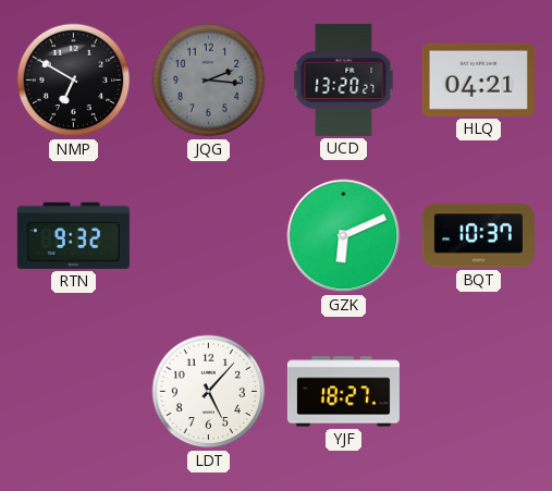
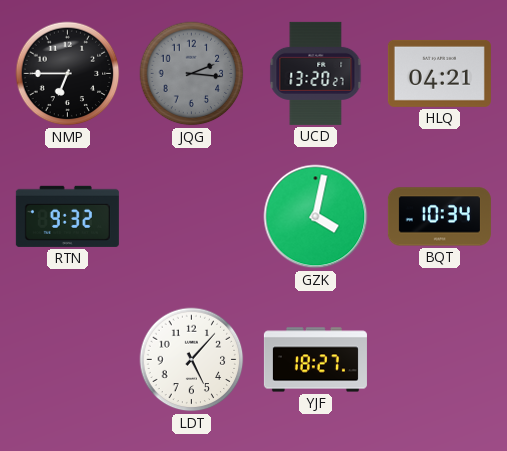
NMP: 6:50 -> 6:45 (68, 74)
GZK: 6:11 -> 4:02 (316, 217)
BQT: 10:37 -> 10:34 (439, 217)
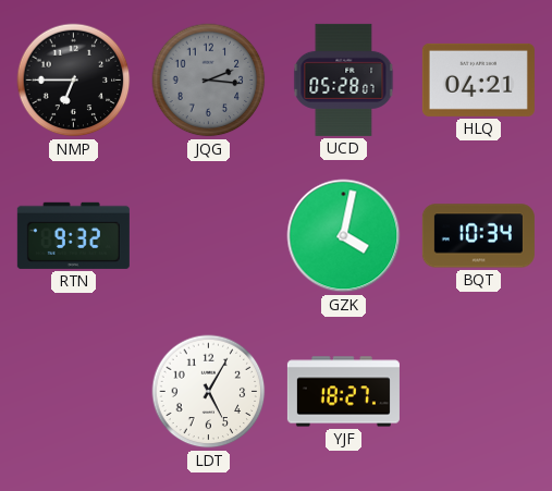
UCD: 13:20 -> 05:28 (344, 79)
LDT: 5:07 -> 5:05 (209, 392)
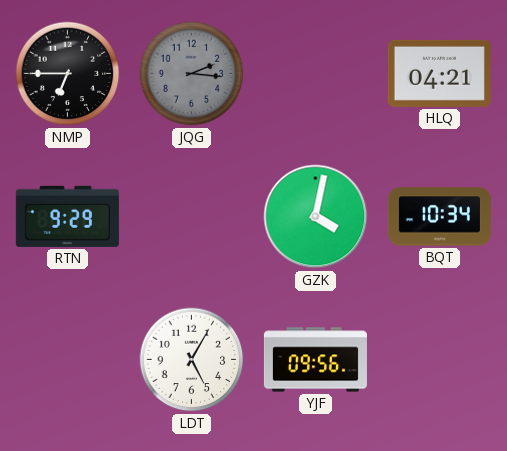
UCD: 05:28 -> none (344, 79)
RTN: 9:32 -> 9:29 (67, 216)
YJF: 18:27 -> 09:56 (315, 360)
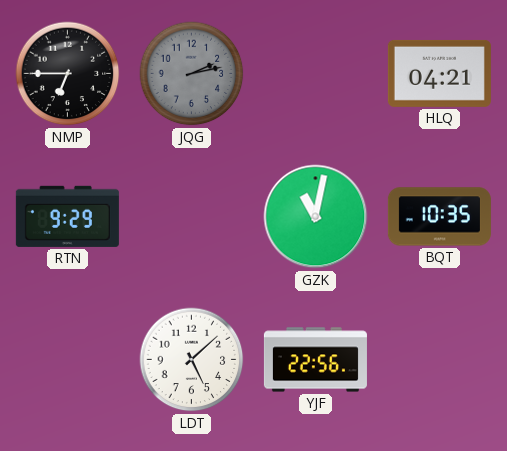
JQG: 2:16 -> 2:13 (192, 74)
GZK: 4:02 -> 11:02 (316, 217)
BQT: 10:34 -> 10:35 (439, 217)
LDT: 5:05 -> 5:08 (192, 360)
YJF: 09:56 -> 22:56 (315, 360)
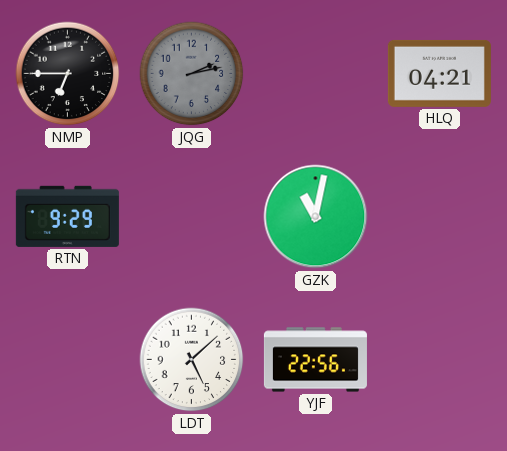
BQT: 10:35 -> none (439, 217)
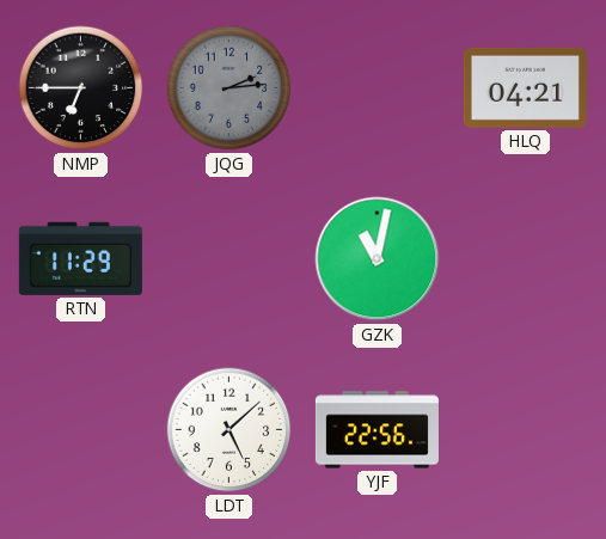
JQG: 2:13 -> 2:14 (229, 88)
RTN: 9:29 -> 11:29 (80, 258)
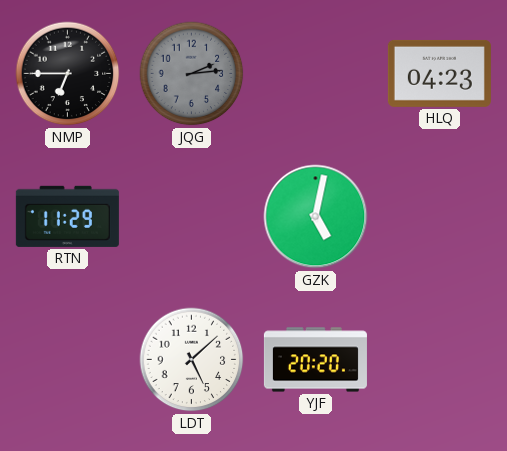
HLQ: 04:21 -> 04:23 (439, 73)
GZK: 11:02 -> 5:02 (316, 217)
YJF: 22:56 -> 20:20 (315, 360)
